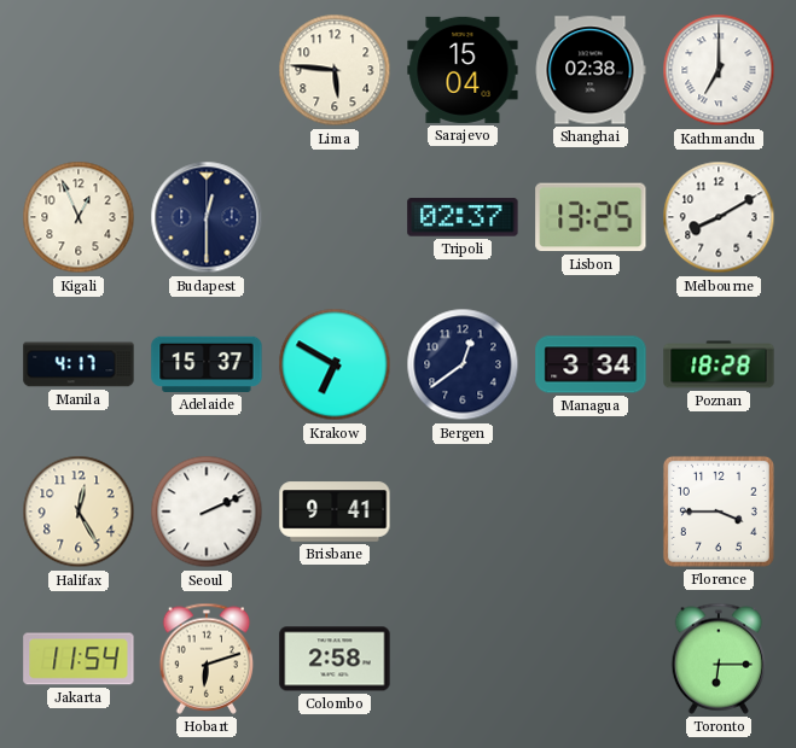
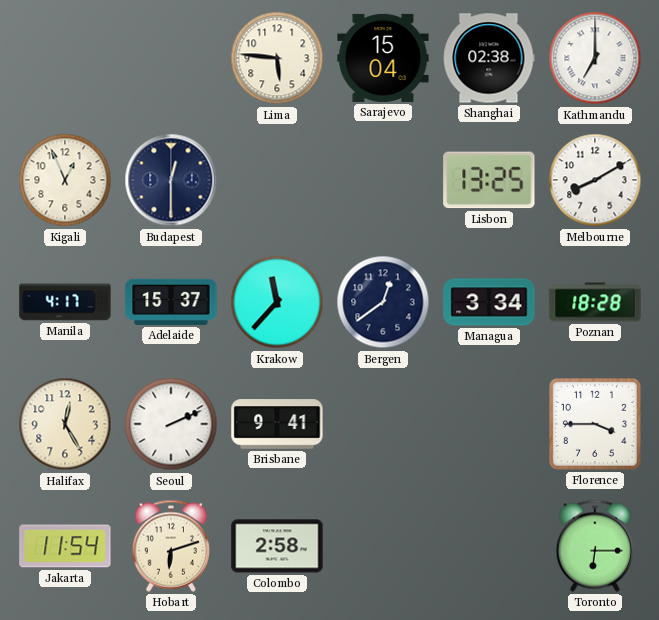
Tripoli: 02:37 -> none (463, 217)
Krakow: 6:50 -> 11:37 (277, 302)
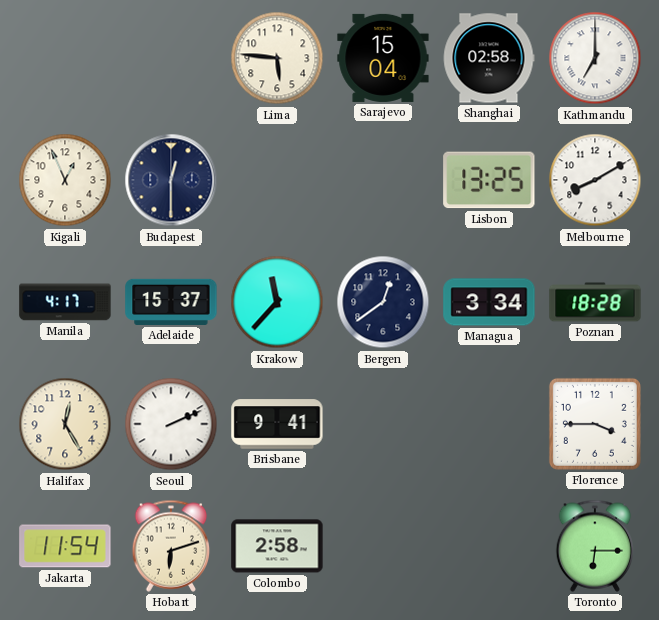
Shanghai: 02:38 -> 02:58 (489, 58)
